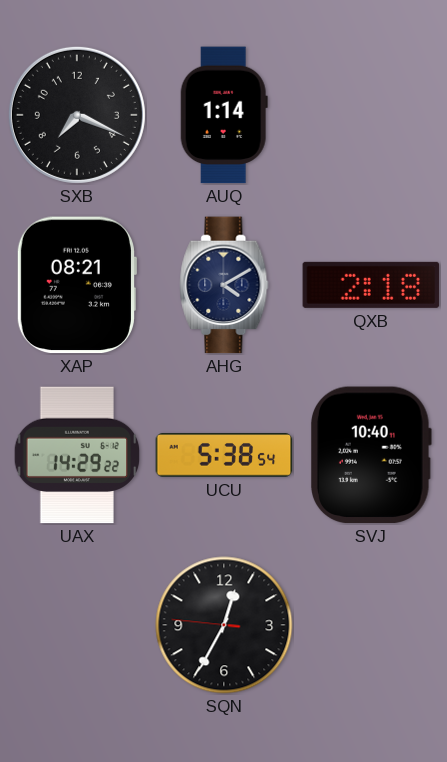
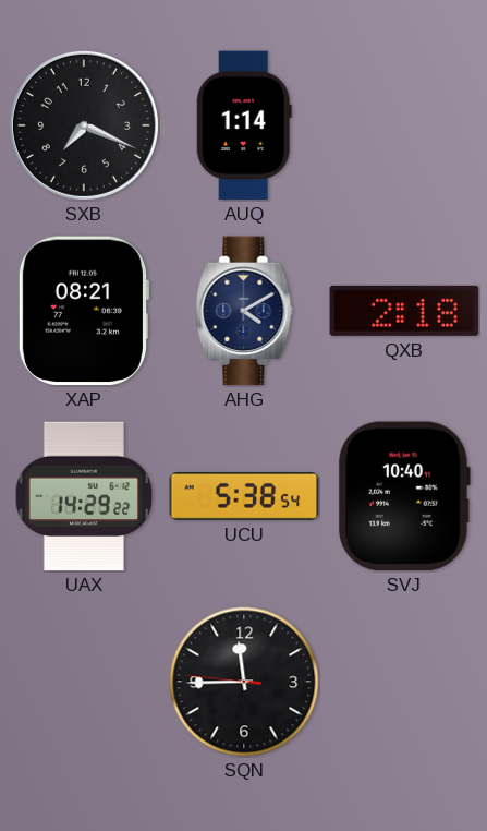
SQN: 12:34 -> 11:44 (244, 682)
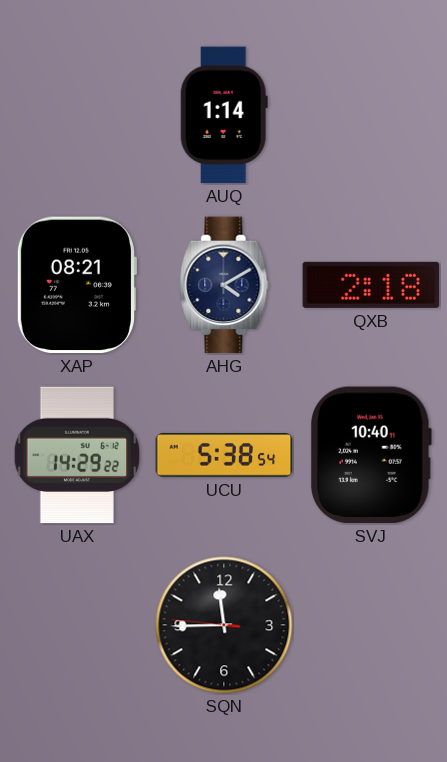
SXB: 7:19 -> none (84, 125)
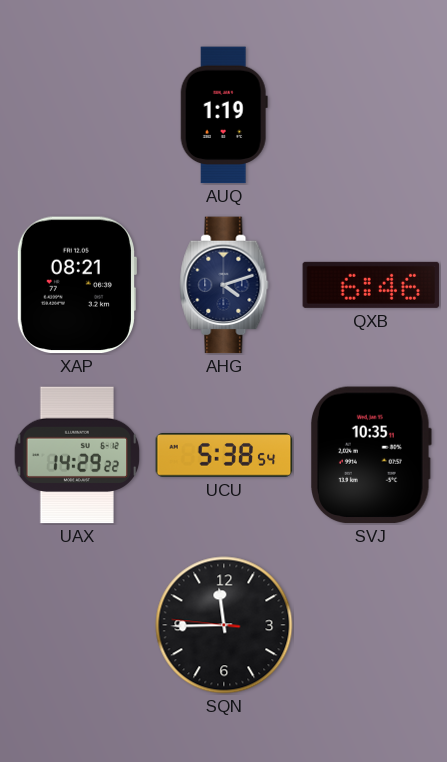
AUQ: 1:14 -> 1:19 (224, 115)
AHG: 4:10 -> 4:12 (224, 285)
QXB: 2:18 -> 6:46 (371, 285)
SVJ: 10:40 -> 10:35 (372, 455)
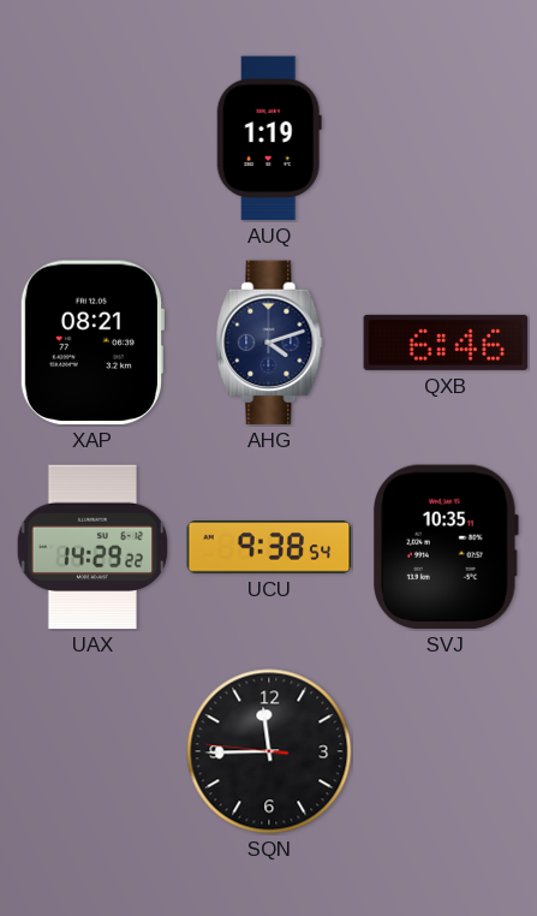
UCU: 5:38 -> 9:38 (269, 547)
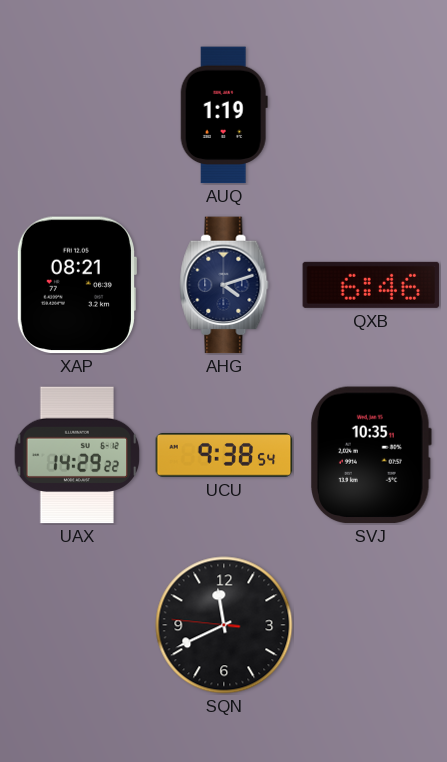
SQN: 11:44 -> 11:40 (224, 625)
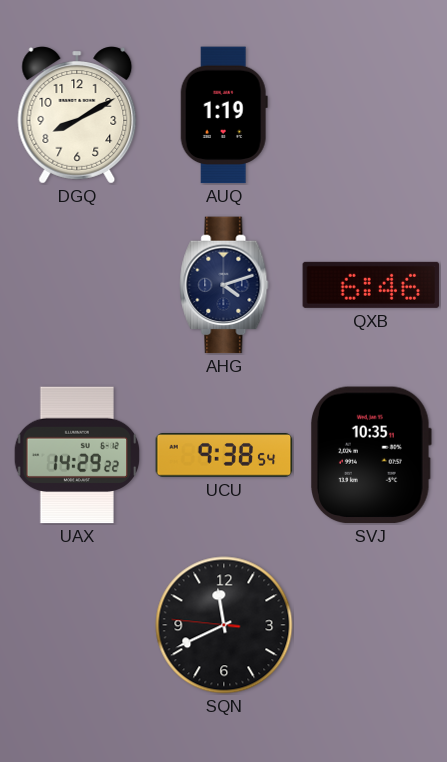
DGQ: none -> 8:10 (77, 115)
XAP: 08:21 -> none (76, 285)
